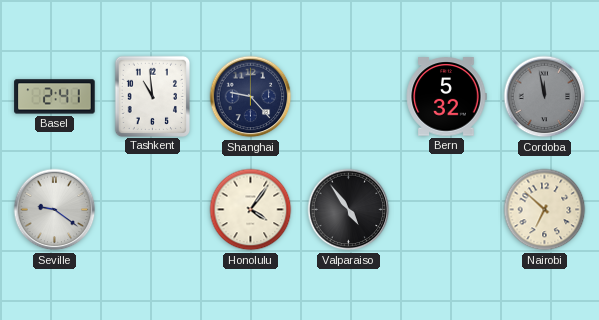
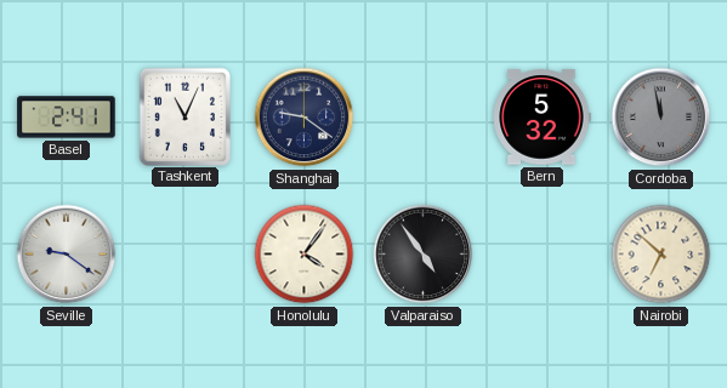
Tashkent: 10:59 -> 11:04 (184, 116)
Shanghai: 9:23 -> 9:21 (305, 118)
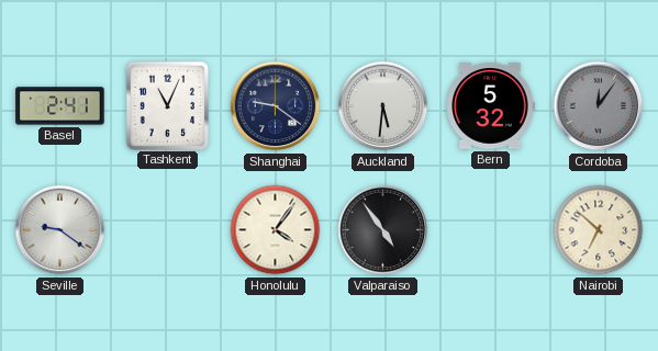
Auckland: none -> 5:31 (383, 106)
Cordoba: 11:58 -> 12:06 (599, 106)
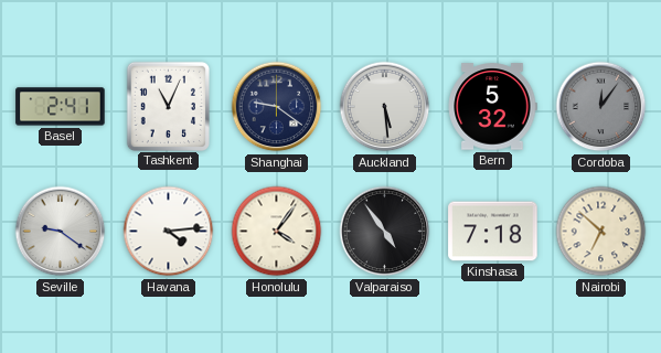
Auckland: 5:31 -> 5:29 (385, 107)
Havana: none -> 4:14 (169, 232)
Kinshasa: none -> 7:18 (493, 232)
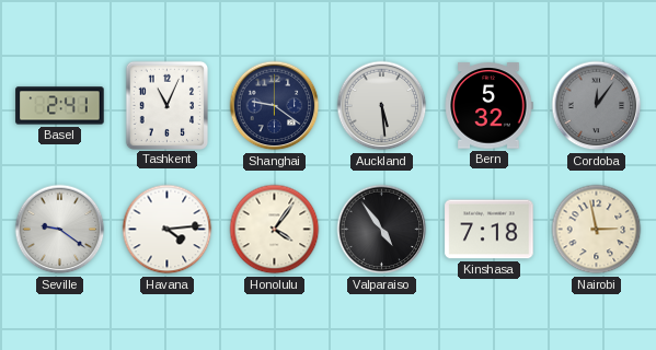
Nairobi: 6:52 -> 2:58 (597, 230)
